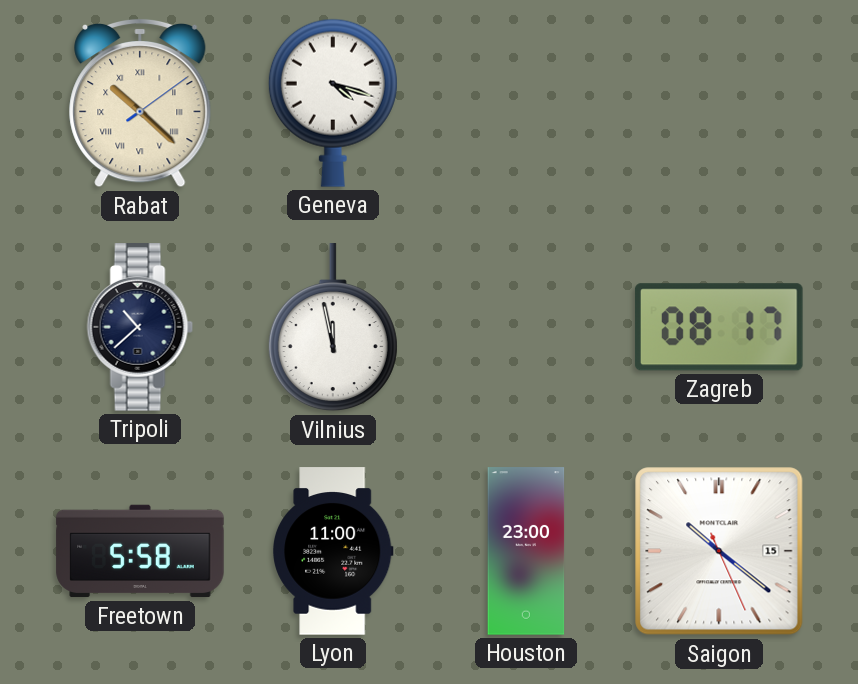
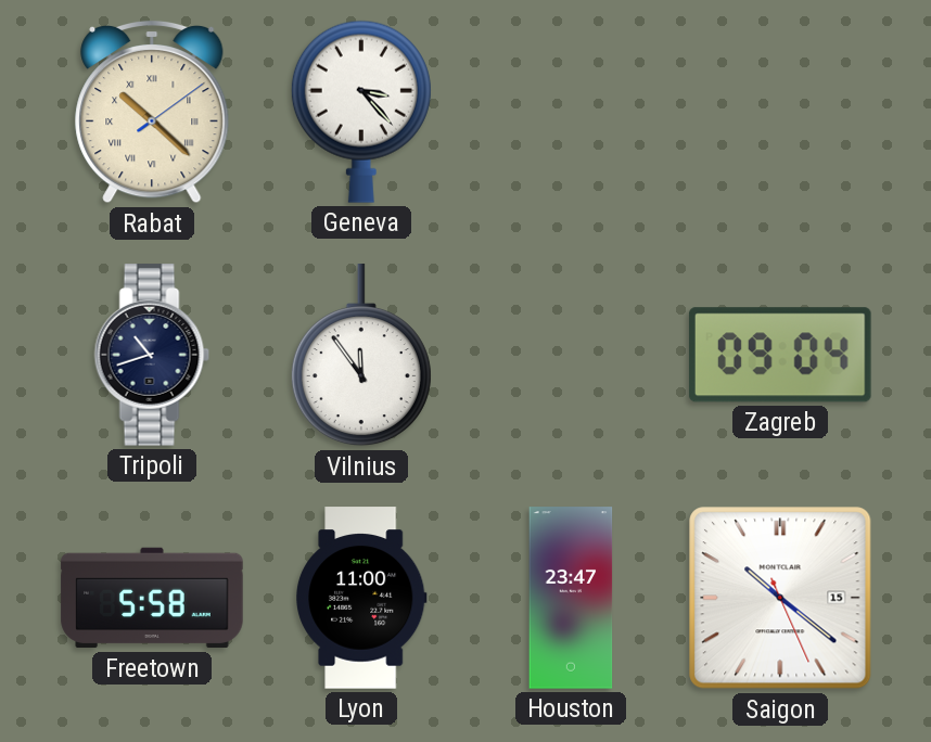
Geneva: 4:18 -> 3:23 (361, 112)
Tripoli: 10:38 -> 10:42 (152, 355)
Vilnius: 11:58 -> 11:54 (361, 356)
Zagreb: 08:17 -> 09:04 (780, 355)
Houston: 23:00 -> 23:47 (571, 598)
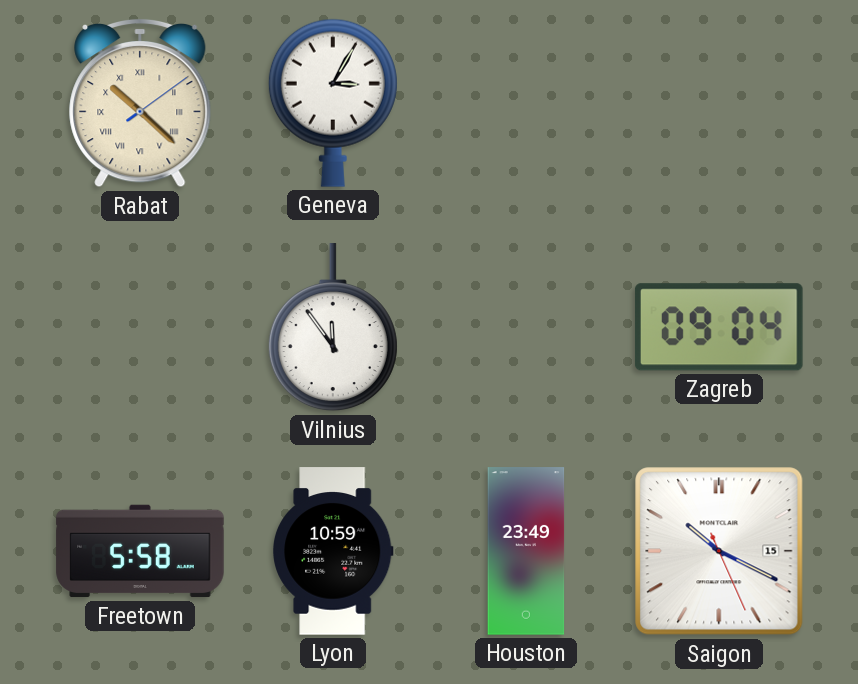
Geneva: 3:23 -> 3:05 (333, 103)
Tripoli: 10:42 -> none (152, 355)
Lyon: 11:00 -> 10:59 (334, 551)
Houston: 23:47 -> 23:49 (526, 551)
Saigon: 10:21 -> 10:19 (719, 551)
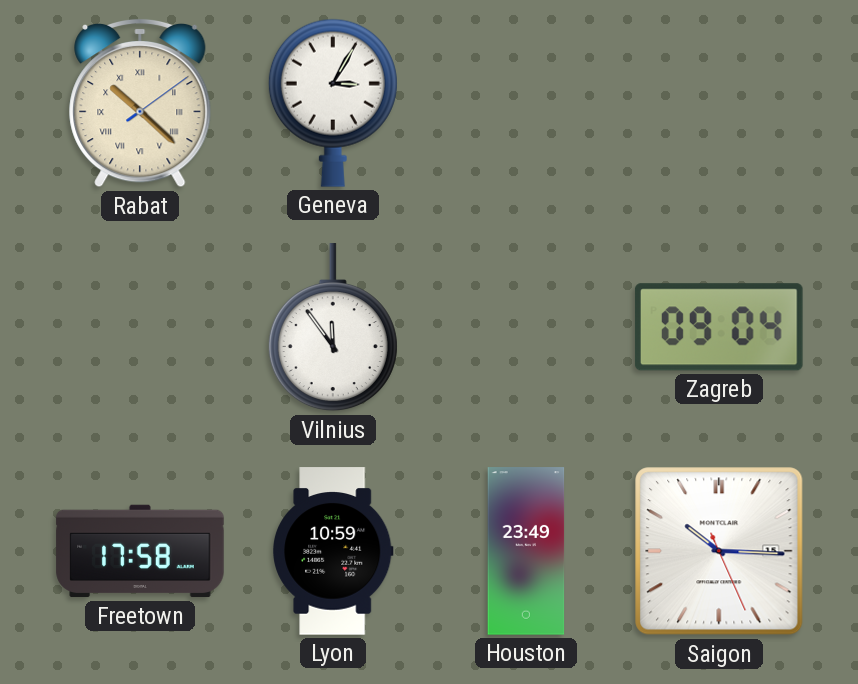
Freetown: 5:58 -> 17:58 (140, 551)
Saigon: 10:19 -> 10:15 (719, 551)
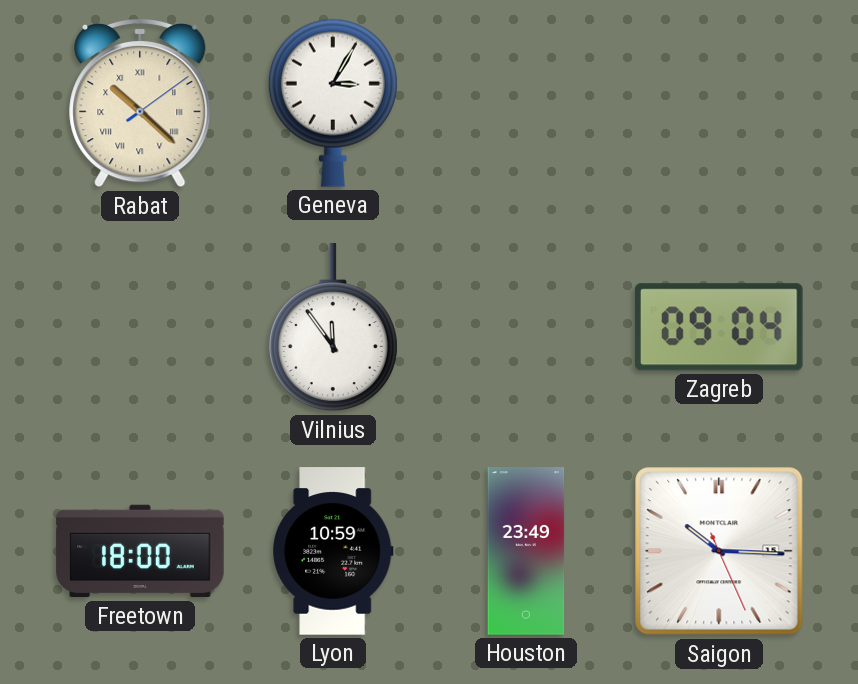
Freetown: 17:58 -> 18:00 (140, 551)
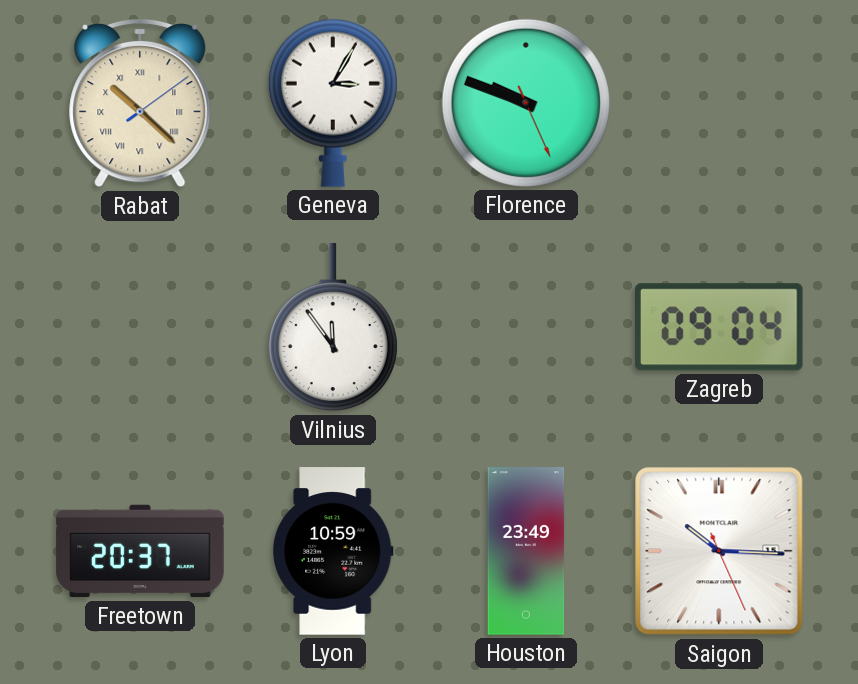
Florence: none -> 9:48 (526, 103)
Freetown: 18:00 -> 20:37 (140, 551)
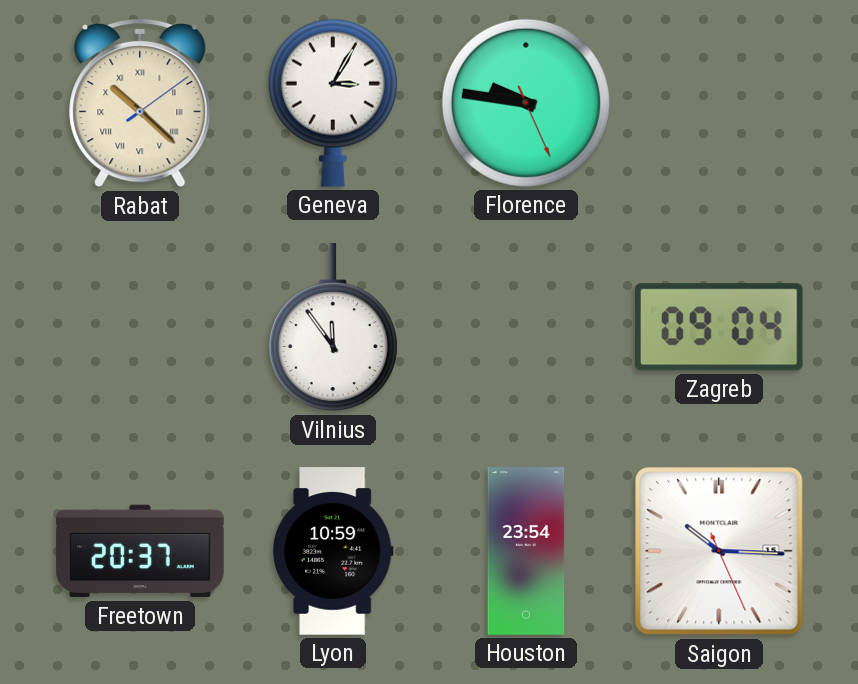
Florence: 9:48 -> 9:46 (526, 103)
Houston: 23:49 -> 23:54 (526, 551)
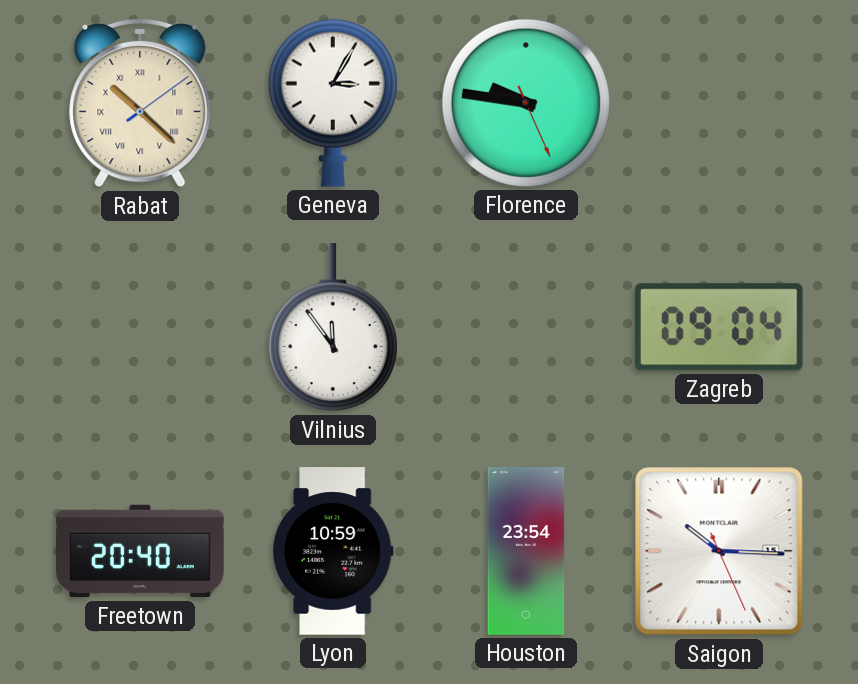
Freetown: 20:37 -> 20:40 (140, 551)
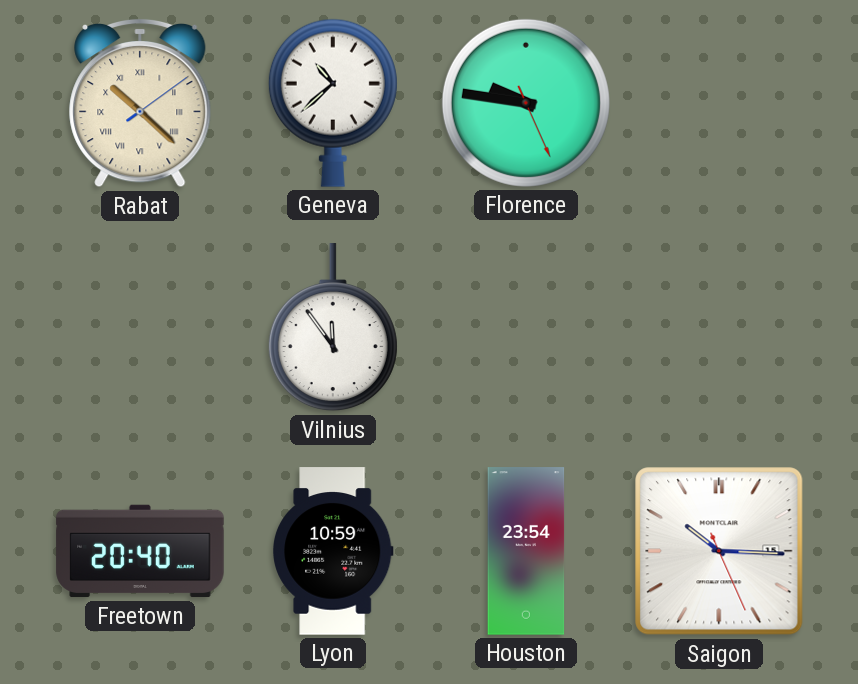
Geneva: 3:05 -> 10:38 (333, 103)
Zagreb: 09:04 -> none (719, 327)
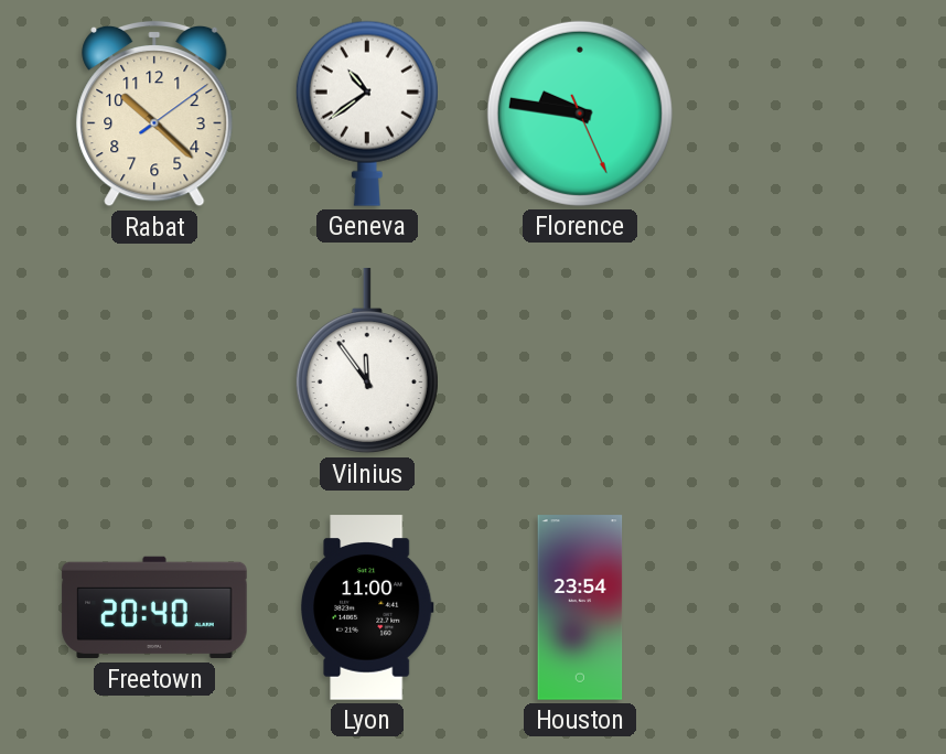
Rabat numerals: Roman -> Arabic (154, 114)
Geneva: 10:38 -> 10:39 (367, 114)
Lyon: 10:59 -> 11:00 (368, 607)
Saigon: 10:15 -> none (719, 551)
